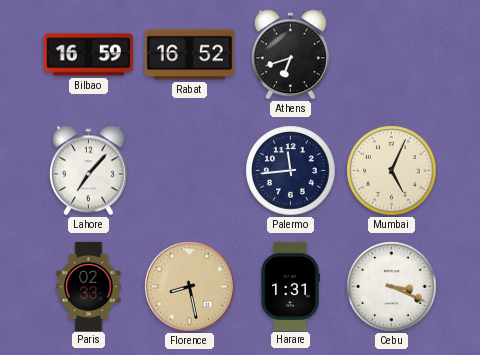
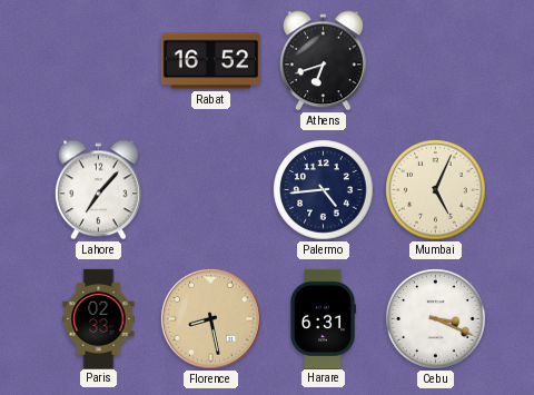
Bilbao: 16:59 -> none (88, 55)
Palermo: 11:44 -> 4:44 (324, 190)
Harare: 1:31 -> 6:31 (323, 318)
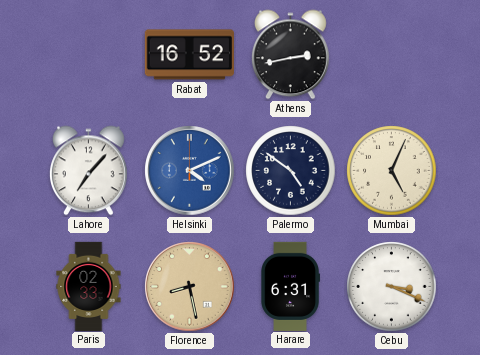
Athens: 6:42 -> 2:43 (291, 55)
Helsinki: none -> 4:11 (190, 171)
Palermo: 4:44 -> 4:51 (291, 171)
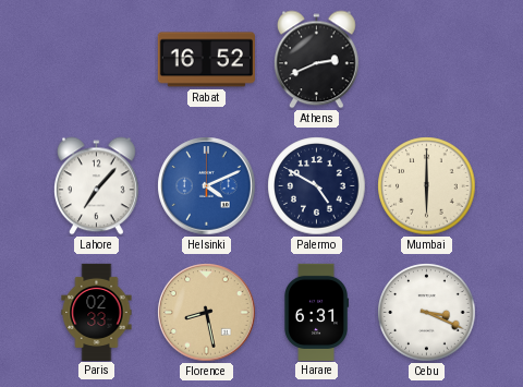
Athens: 2:43 -> 2:41 (317, 60)
Palermo: 4:51 -> 4:50 (317, 186)
Mumbai: 5:04 -> 6:00 (427, 186)
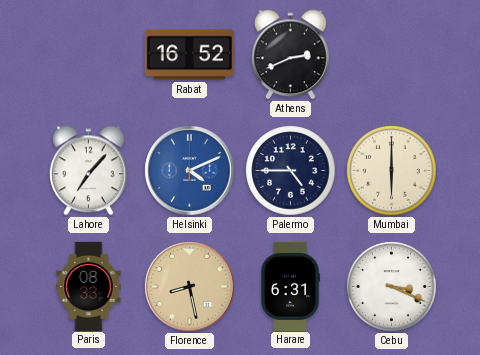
Palermo: 4:50 -> 4:45 (291, 171)
Paris: 02:33 -> 08:33 (89, 286)
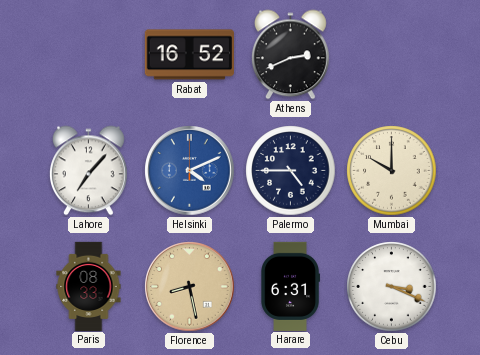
Mumbai: 6:00 -> 10:00 (392, 171)
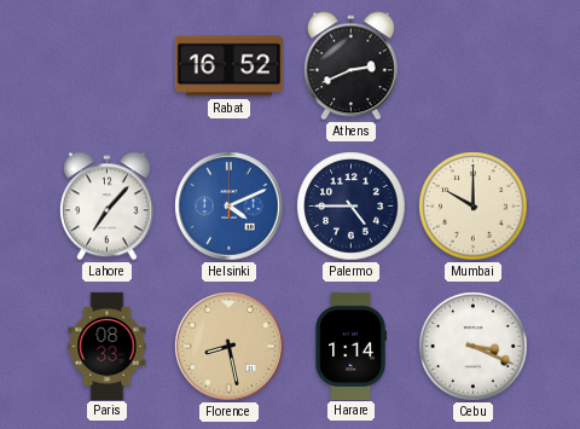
Harare: 6:31 -> 1:14 (350, 346)
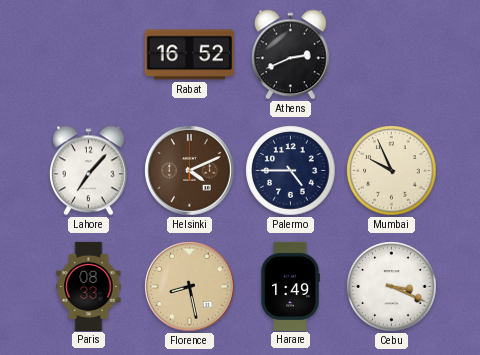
Helsinki dial: blue -> brown (190, 171)
Mumbai: 10:00 -> 9:56 (392, 171)
Harare: 1:14 -> 1:49 (290, 286)
